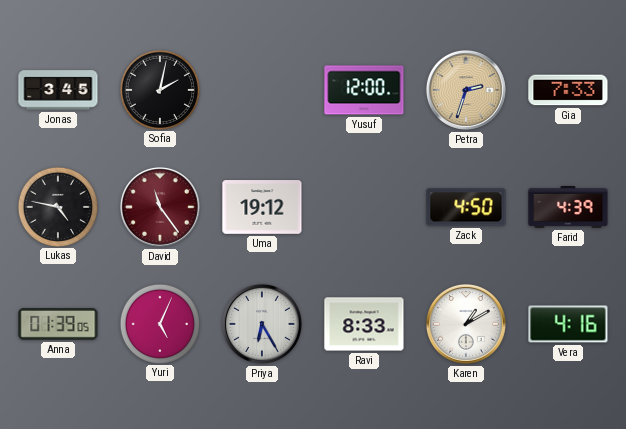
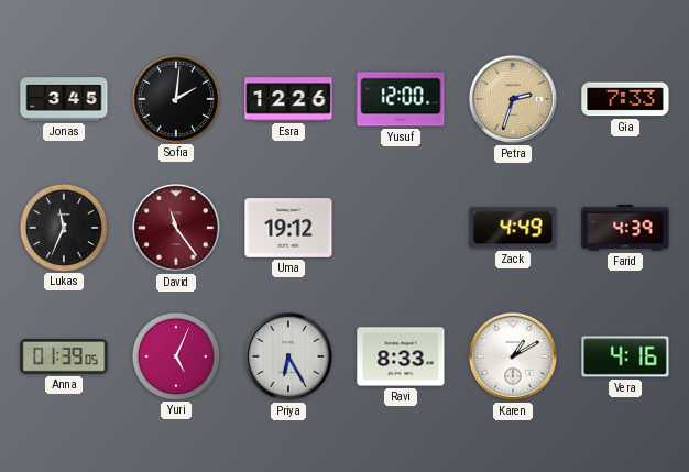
Sofia: 2:02 -> 2:01 (175, 98)
Esra: none -> 12:26 (288, 99)
Lukas: 4:47 -> 11:34 (63, 227)
Zack: 4:50 -> 4:49 (513, 228)
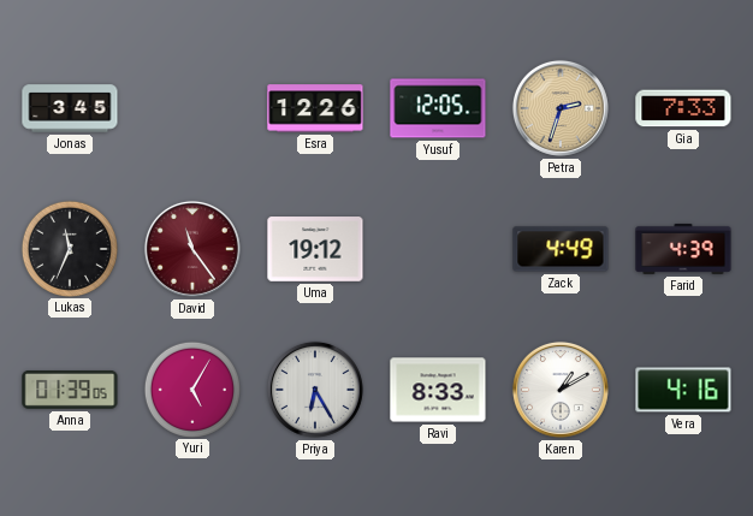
Sofia: 2:01 -> none (175, 98)
Yusuf: 12:00 -> 12:05 (438, 108)
Yuri: 5:04 -> 5:05 (191, 389)
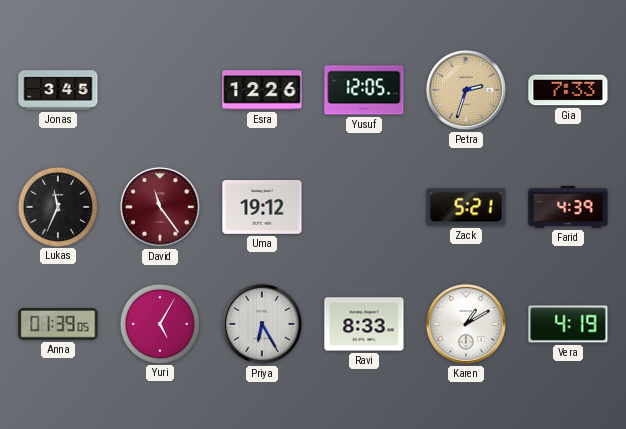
Zack: 4:49 -> 5:21 (466, 207)
Vera: 4:16 -> 4:19 (568, 324)
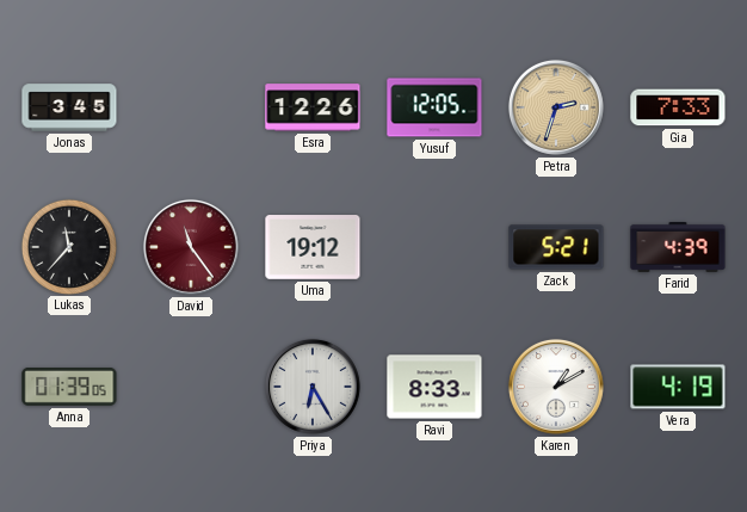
Lukas: 11:34 -> 11:37 (68, 246)
Yuri: 5:05 -> none (159, 323)
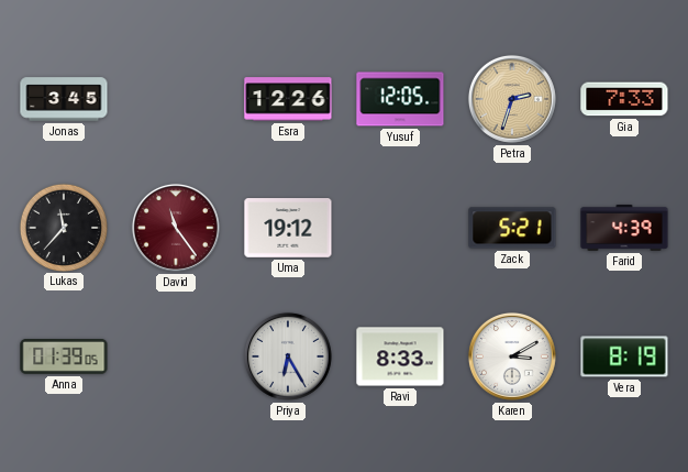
Karen: 1:10 -> 3:10 (512, 356)
Vera: 4:19 -> 8:19 (624, 356)
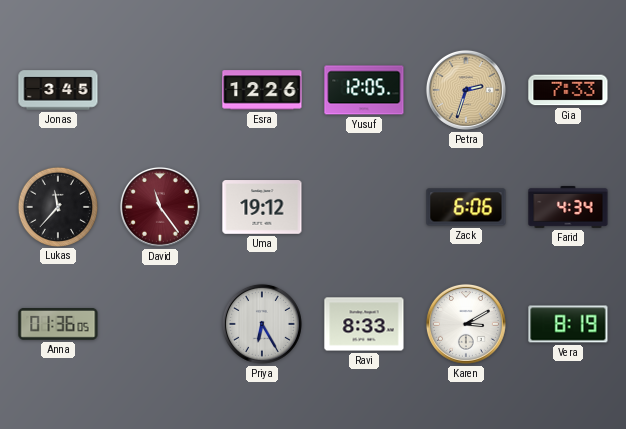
Zack: 5:21 -> 6:06 (466, 207)
Farid: 4:39 -> 4:34 (568, 207)
Anna: 01:39 -> 01:36 (58, 325)
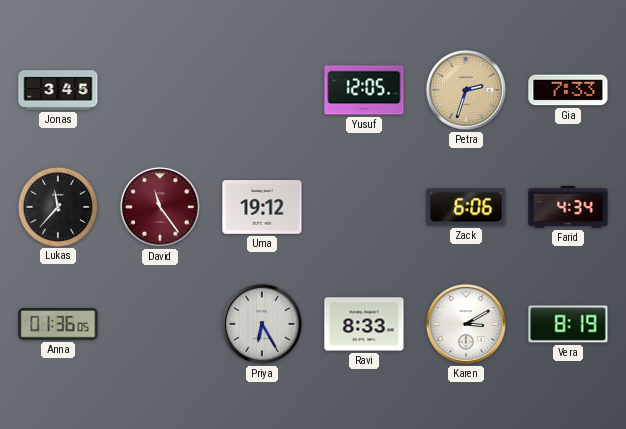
Esra: 12:26 -> none (262, 90)
